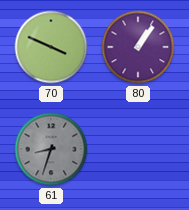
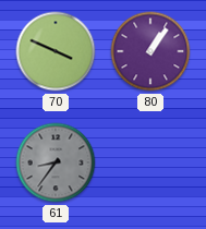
61: 8:33 -> 8:36 (56, 162)
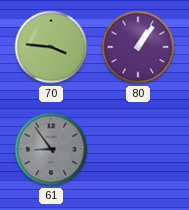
70: 3:49 -> 3:46 (51, 47)
61: 8:36 -> 8:54 (51, 149)
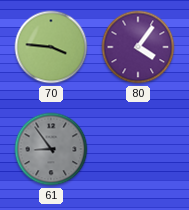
80: 1:06 -> 4:06 (138, 47)
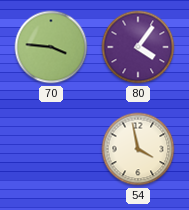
61: 8:54 -> none (51, 149)
54: none -> 3:58 (138, 149)
